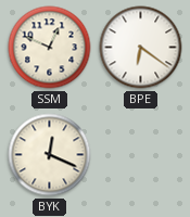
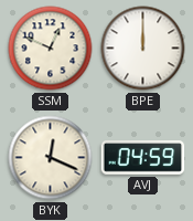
BPE: 6:21 -> 12:00 (143, 49)
AVJ: none -> 04:59 (143, 158)
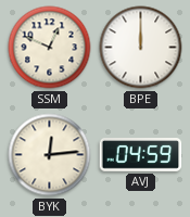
BYK: 12:19 -> 12:14 (50, 155)
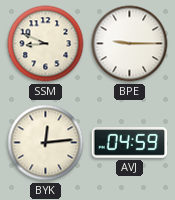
SSM: 12:49 -> 8:49 (46, 44)
BPE: 12:00 -> 9:15 (130, 44)
